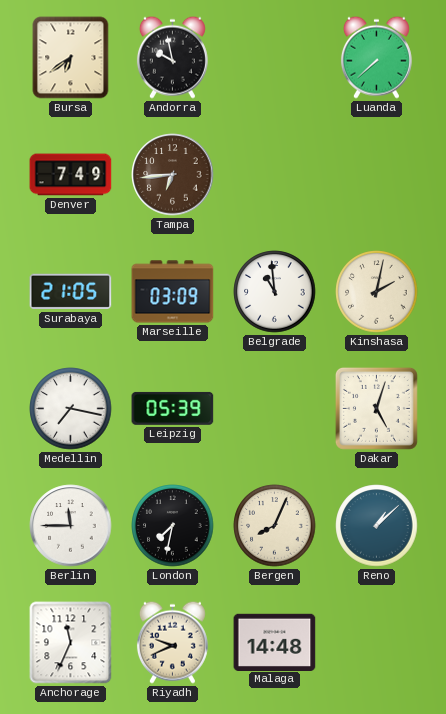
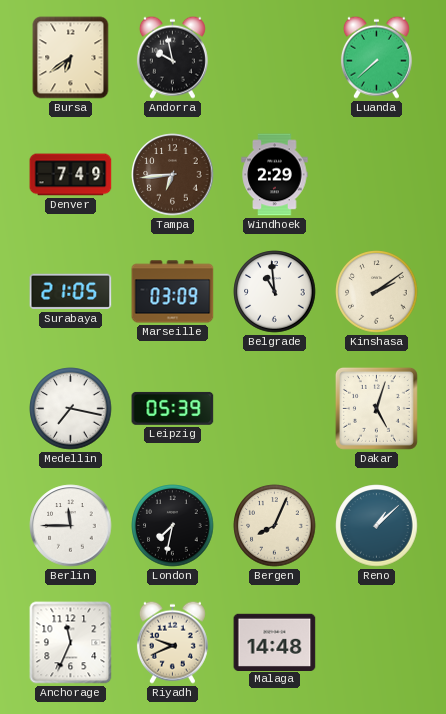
Windhoek: none -> 2:29 (275, 175)
Kinshasa: 2:02 -> 2:09 (377, 292)
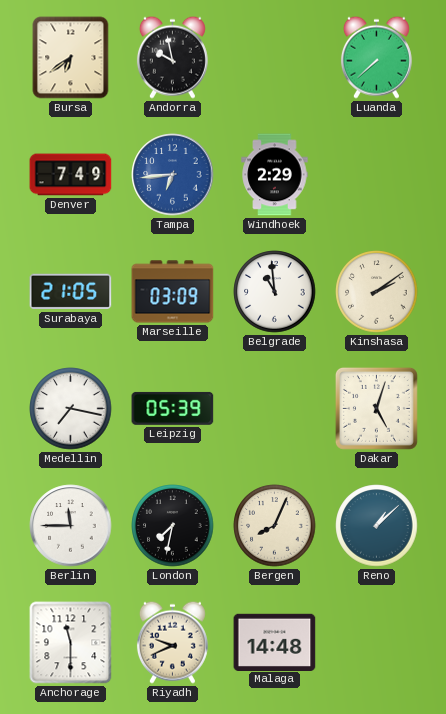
Tampa dial: brown -> blue (173, 175)
Anchorage: 11:34 -> 11:30 (71, 643)
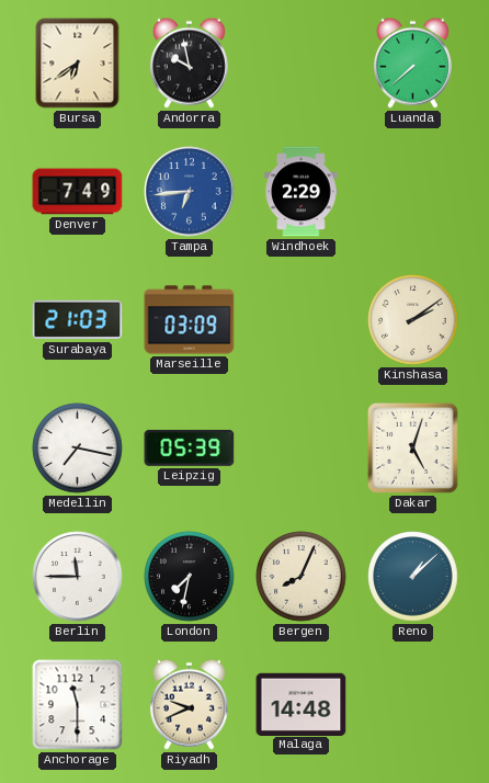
Surabaya: 21:05 -> 21:03 (78, 320)
Belgrade: 10:59 -> none (275, 292)
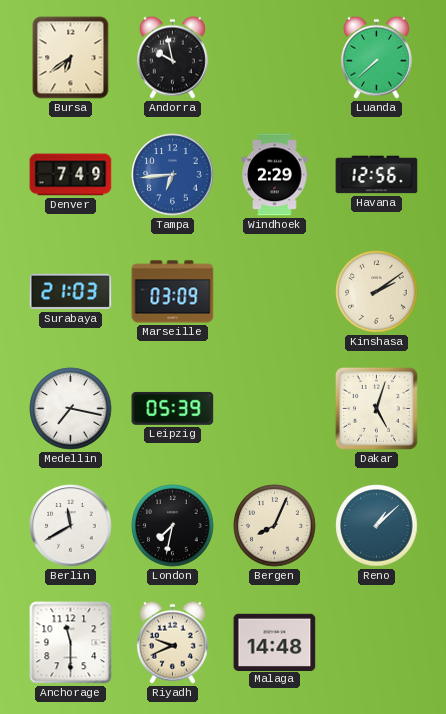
Havana: none -> 12:56 (377, 175)
Berlin: 11:45 -> 11:40 (71, 526)
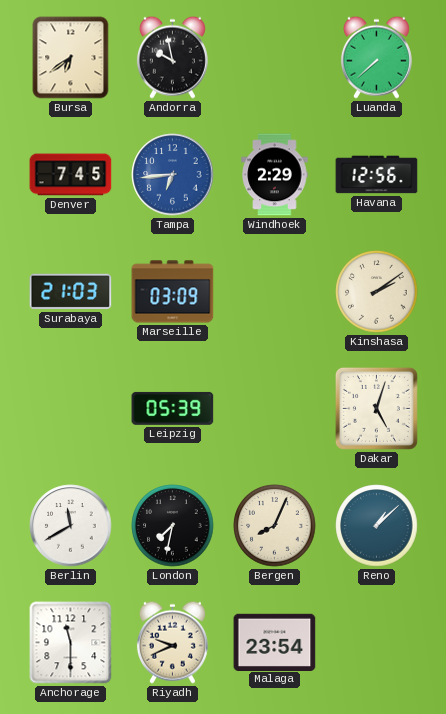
Denver: 7:49 -> 7:45 (71, 175)
Medellin: 7:17 -> none (71, 409)
Malaga: 14:48 -> 23:54 (275, 642)
